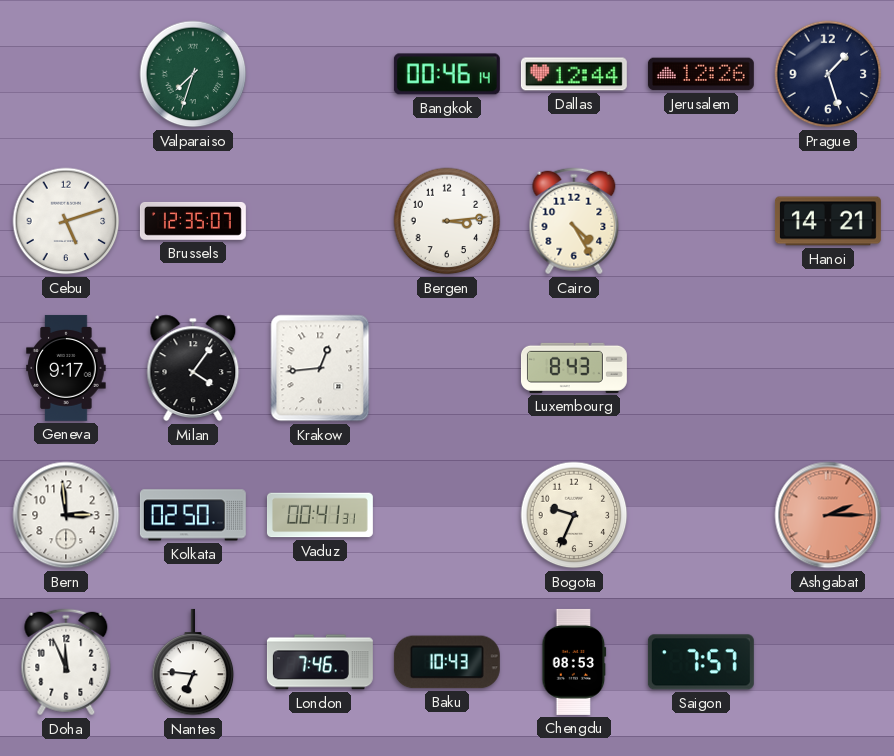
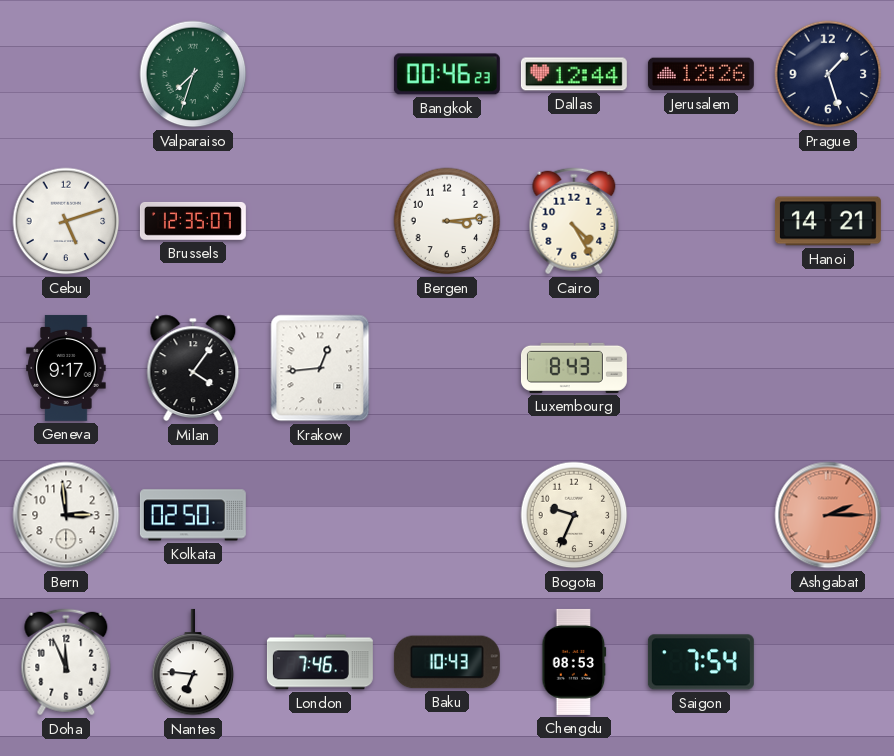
Bangkok: 00:46:14 -> 00:46:23 (447, 74)
Vaduz: 00:41 -> none (320, 515)
Saigon: 7:57 -> 7:54 (701, 662)
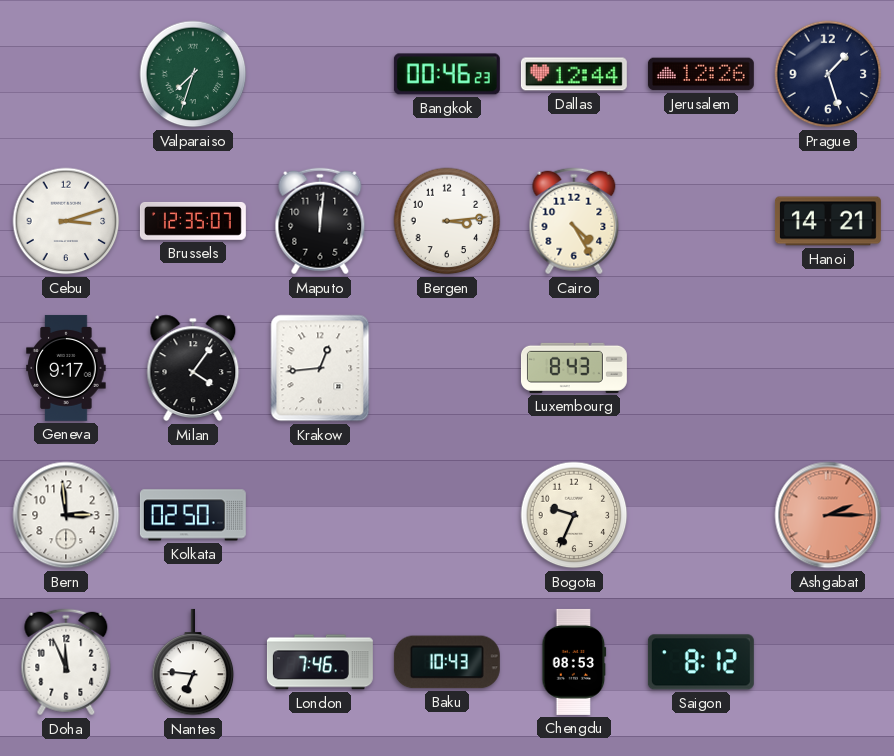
Cebu: 5:12 -> 3:12 (66, 221)
Maputo: none -> 12:01 (320, 221)
Saigon: 7:54 -> 8:12 (701, 662)
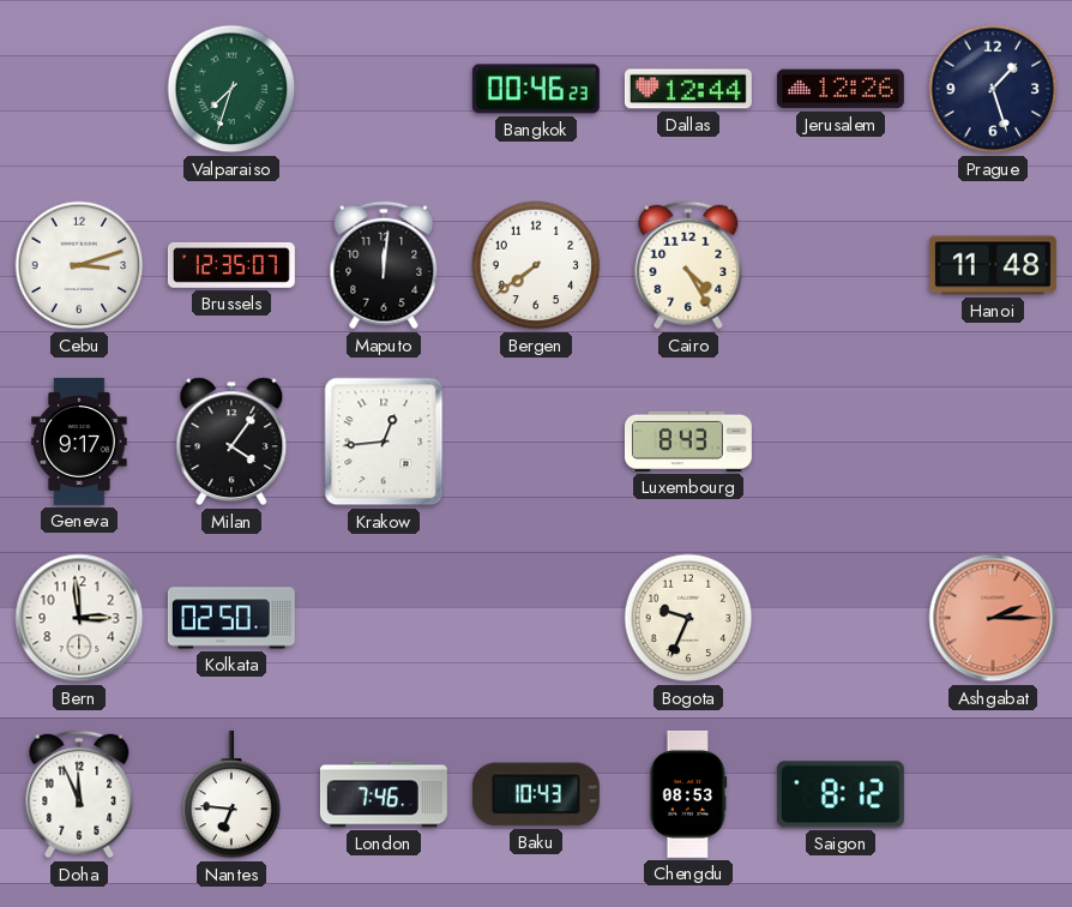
Bergen: 3:14 -> 7:39 (536, 265)
Hanoi: 14:21 -> 11:48 (993, 265)
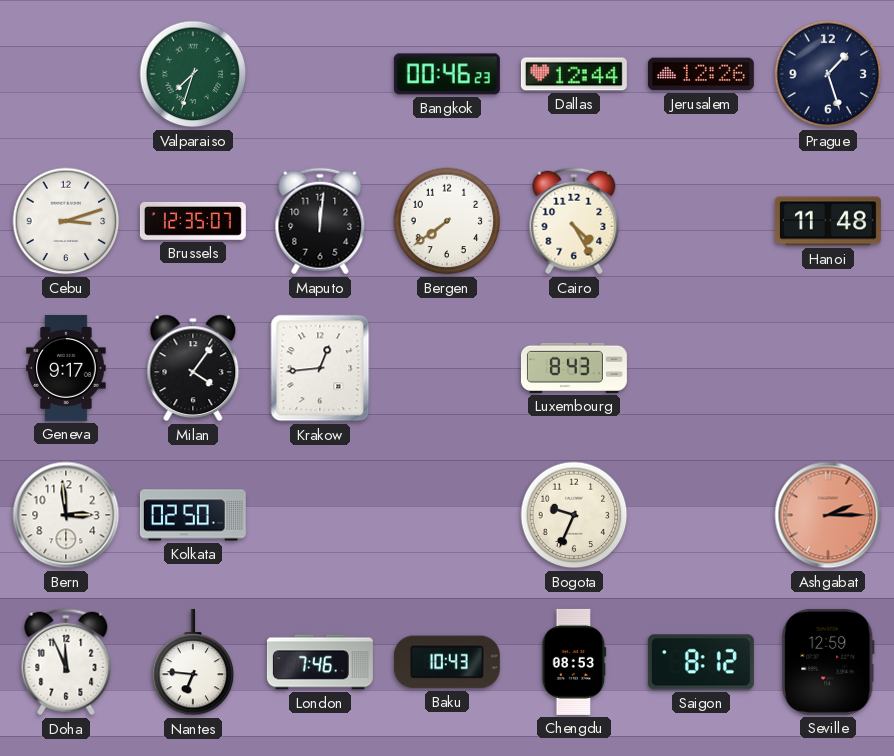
Seville: none -> 12:59 (828, 662)
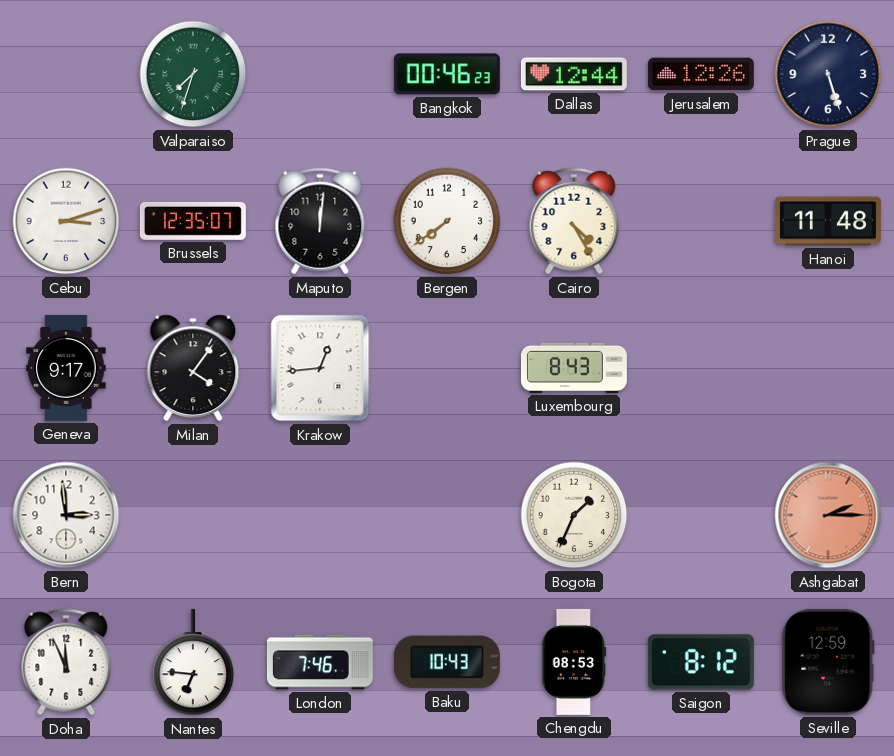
Prague: 1:27 -> 5:27 (828, 74)
Kolkata: 02:50 -> none (193, 515)
Bogota: 9:34 -> 1:34 (574, 515)
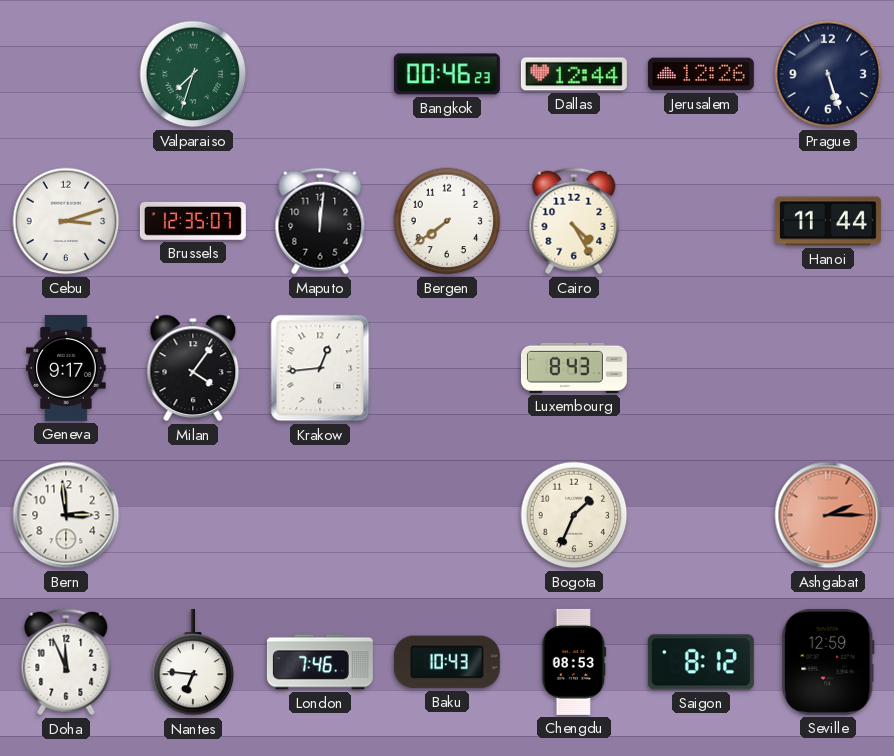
Hanoi: 11:48 -> 11:44 (828, 221)
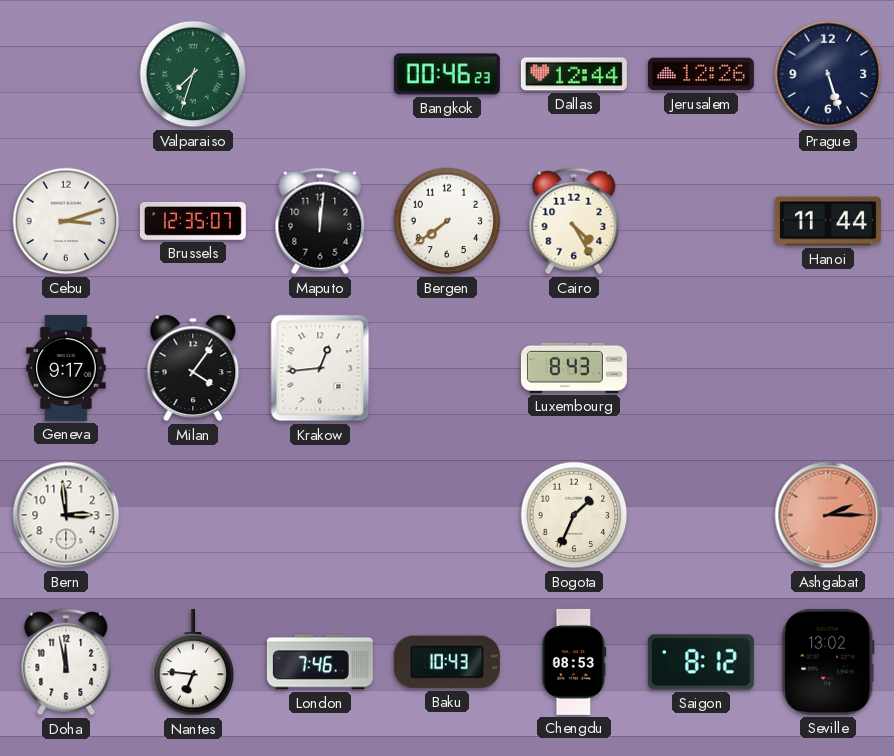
Doha: 11:56 -> 11:58 (66, 662)
Seville: 12:59 -> 13:02 (828, 662)
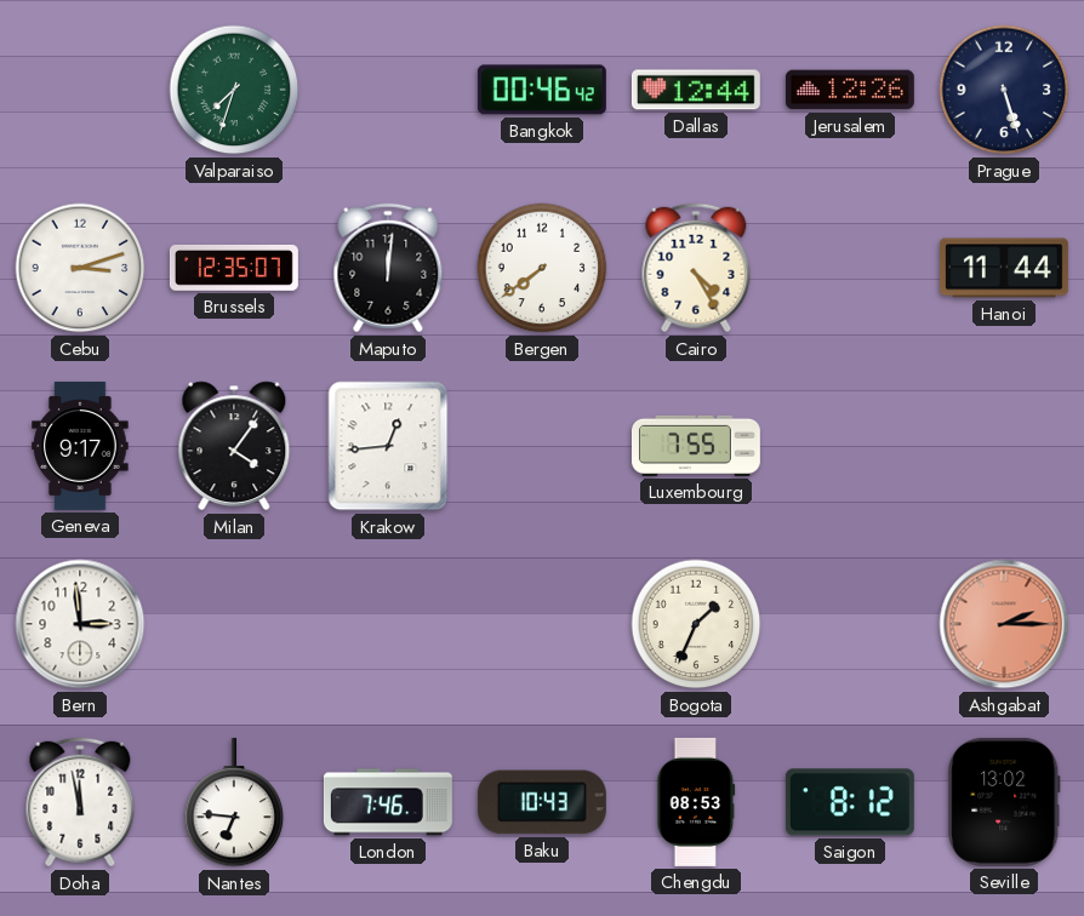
Bangkok: 00:46:23 -> 00:46:42 (542, 90)
Luxembourg: 8:43 -> 7:55 (696, 446)
